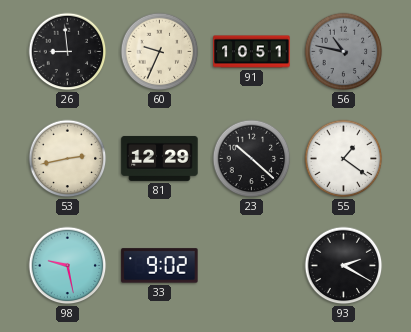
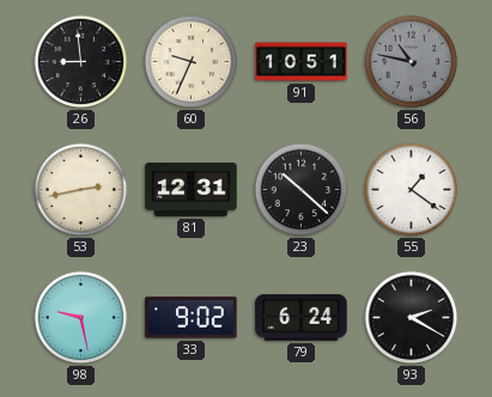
81: 12:29 -> 12:31 (192, 189)
79: none -> 6:24 (302, 318)
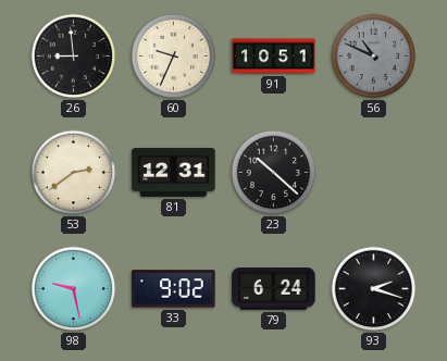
56: 10:47 -> 10:49 (374, 57)
53: 2:43 -> 2:39 (74, 173)
55: 1:21 -> none (412, 190)
93: 2:20 -> 2:18 (374, 289)
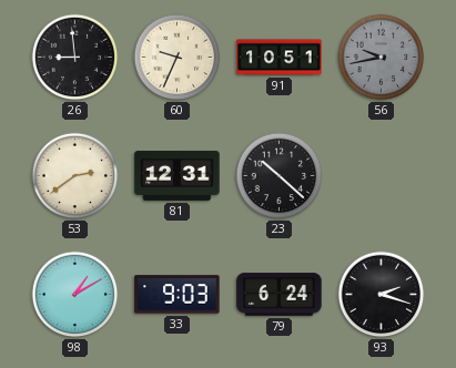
56: 10:49 -> 9:43 (382, 58)
98: 9:28 -> 1:10 (75, 295)
33: 9:02 -> 9:03 (178, 295)
